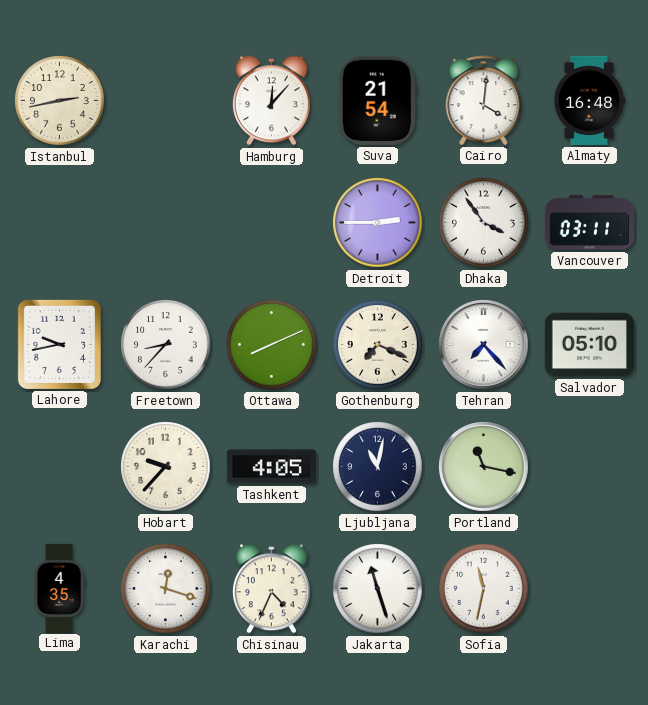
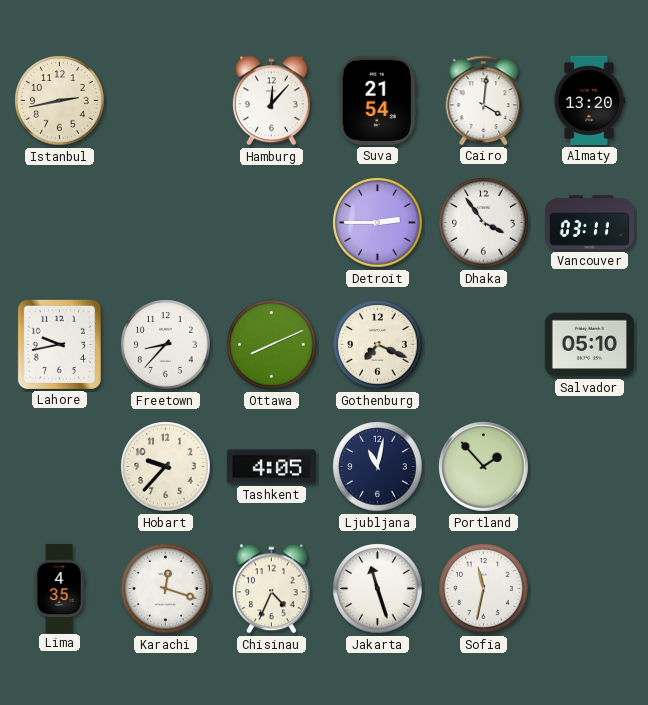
Almaty: 16:48 -> 13:20 (589, 100)
Tehran: 7:23 -> none (484, 345)
Portland: 11:17 -> 1:53 (484, 467)
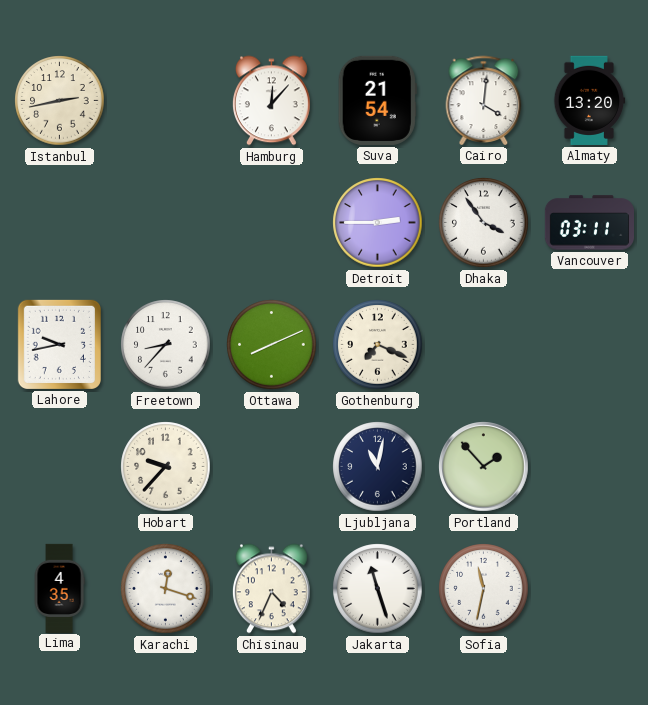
Salvador: 05:10 -> none (589, 345)
Tashkent: 4:05 -> none (271, 467)
